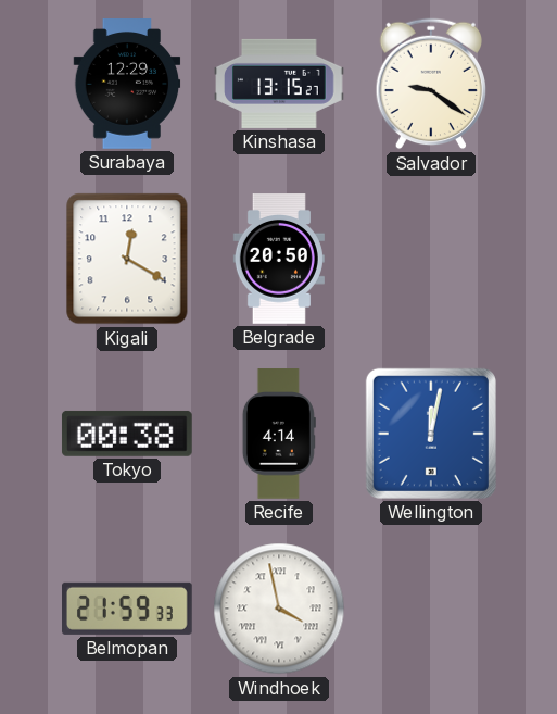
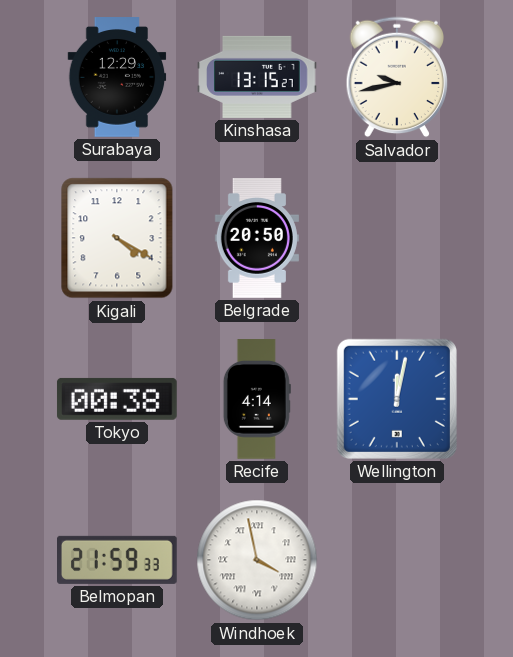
Salvador: 9:21 -> 9:43 (397, 77)
Kigali: 12:20 -> 4:20 (117, 238)
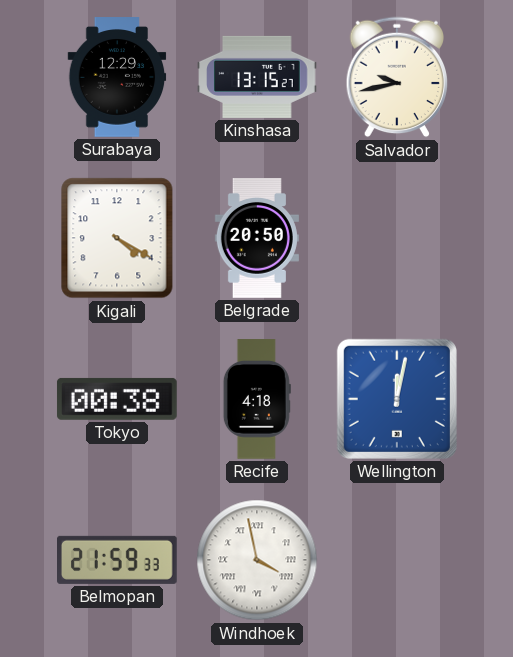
Recife: 4:14 -> 4:18 (257, 399)
